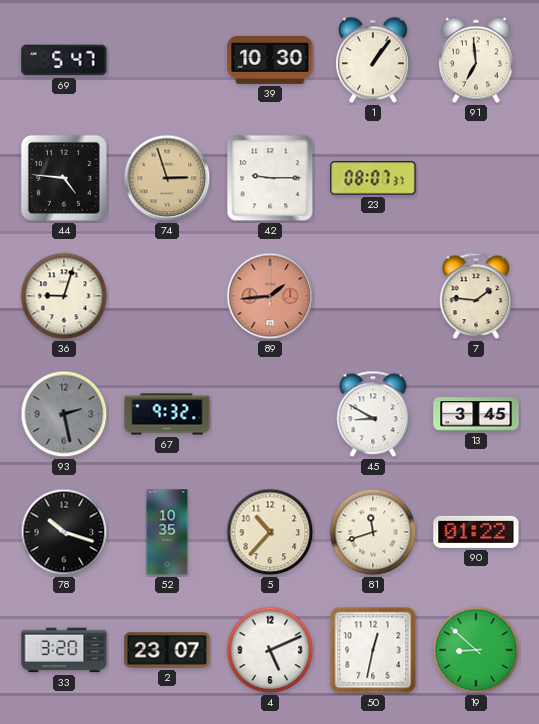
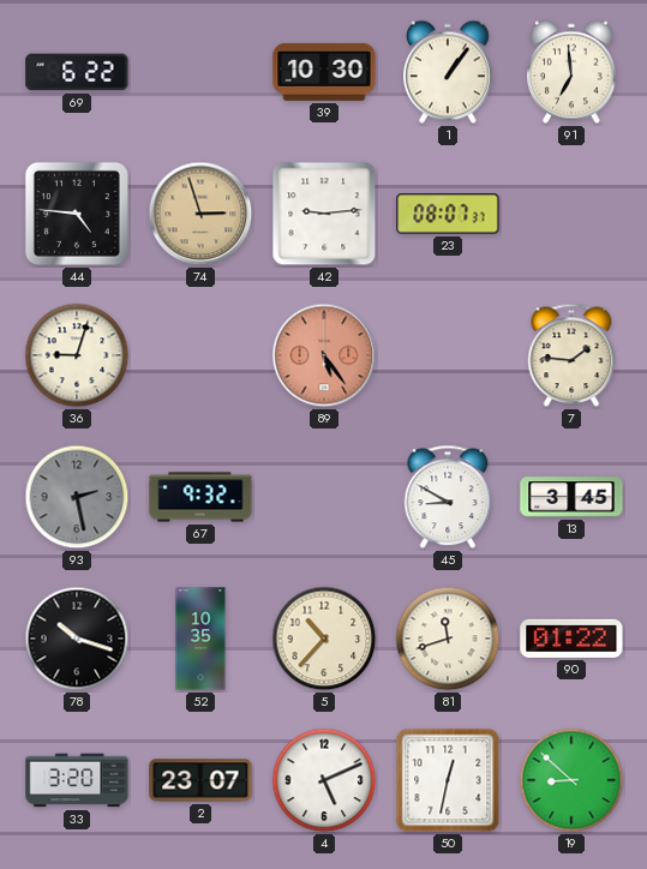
69: 5:47 -> 6:22 (77, 72)
42: 9:15 -> 9:14 (324, 214)
89: 1:44 -> 5:24 (324, 355)
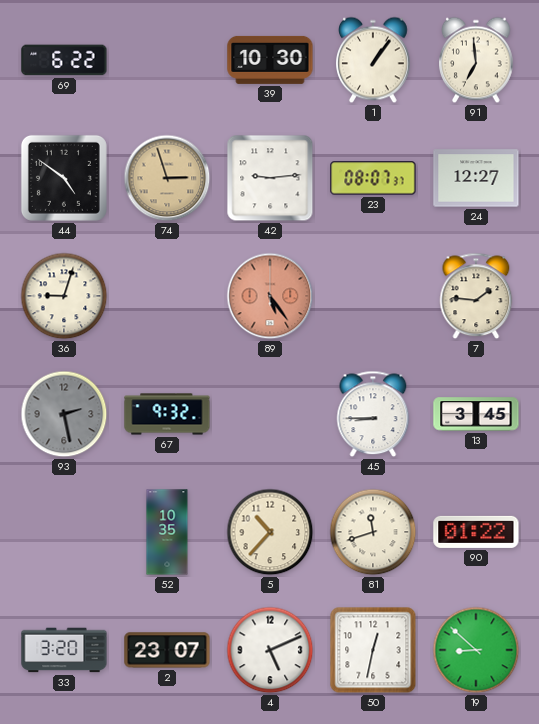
44: 4:46 -> 4:51 (64, 178)
24: none -> 12:27 (476, 178)
45: 8:50 -> 8:45 (373, 414)
78: 10:18 -> none (77, 639)
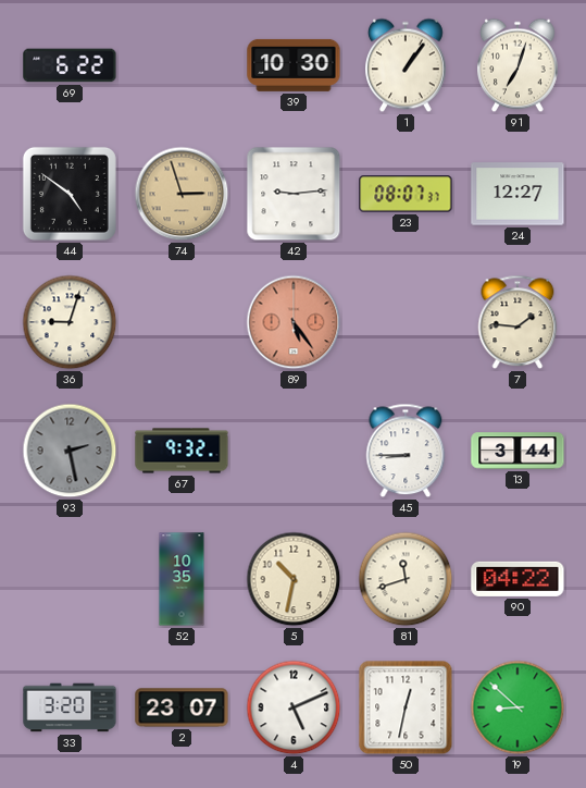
91: 6:59 -> 7:03 (519, 65)
13: 3:45 -> 3:44 (518, 451)
5: 10:37 -> 10:32 (294, 579)
90: 01:22 -> 04:22 (518, 579)
